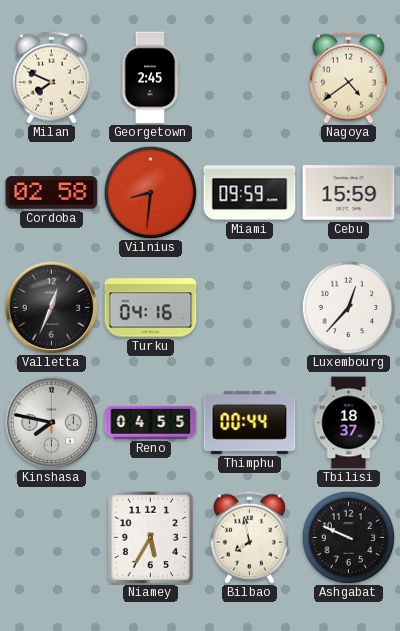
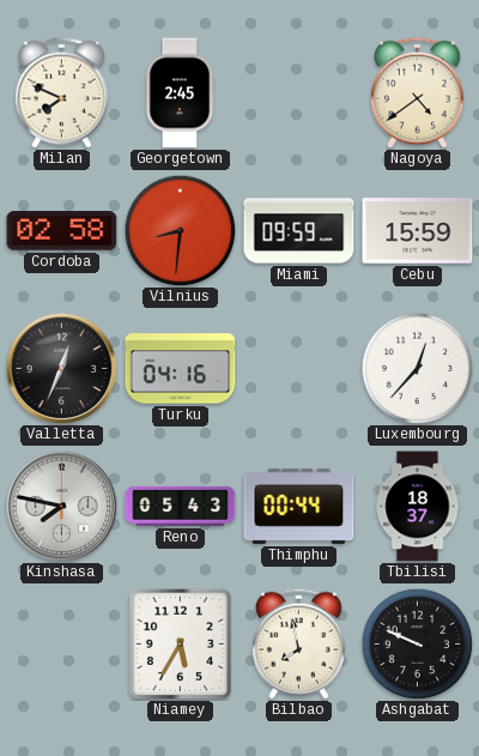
Reno: 04:55 -> 05:43 (181, 506)
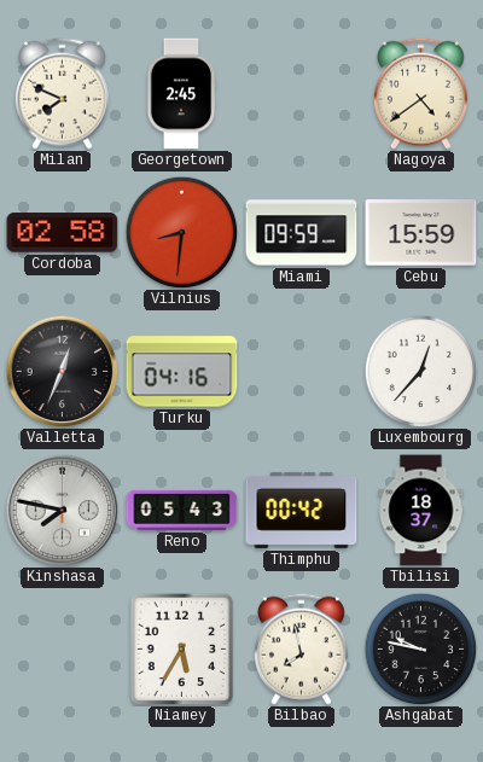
Thimphu: 00:44 -> 00:42 (302, 510)
Ashgabat: 9:49 -> 9:47 (420, 648)
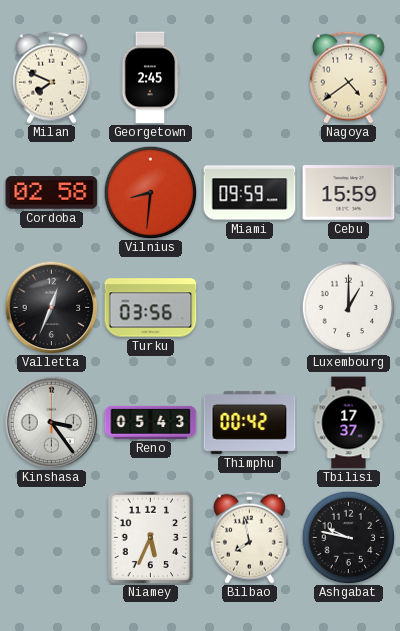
Turku: 04:16 -> 03:56 (151, 308)
Luxembourg: 12:37 -> 1:00 (348, 307)
Kinshasa: 7:47 -> 3:24 (51, 422)
Tbilisi: 18:37 -> 17:37 (349, 423)
Niamey: 5:35 -> 5:34 (151, 537)
